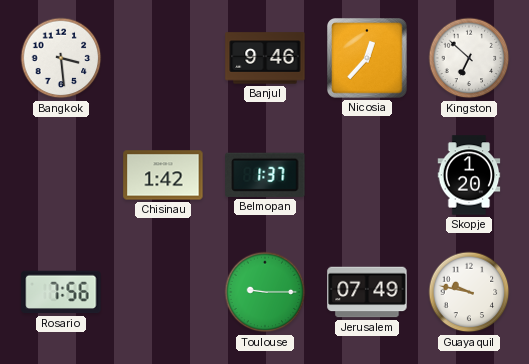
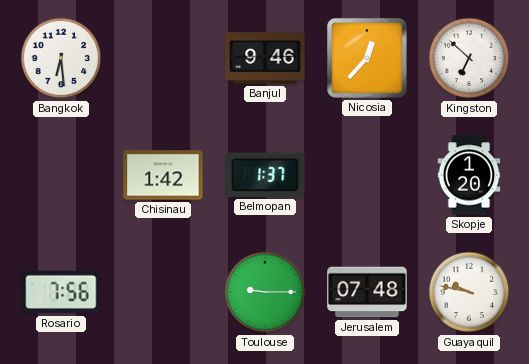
Bangkok: 3:29 -> 6:29 (61, 58)
Jerusalem: 07:49 -> 07:48 (367, 292)
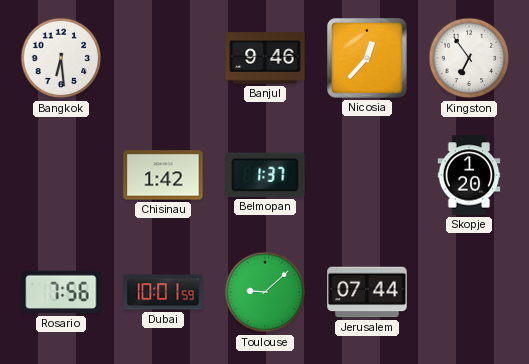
Kingston: 6:52 -> 6:54 (469, 58)
Dubai: none -> 10:01 (163, 292)
Toulouse: 9:15 -> 9:08 (265, 292)
Jerusalem: 07:48 -> 07:44 (367, 292)
Guayaquil: 9:47 -> none (469, 292)
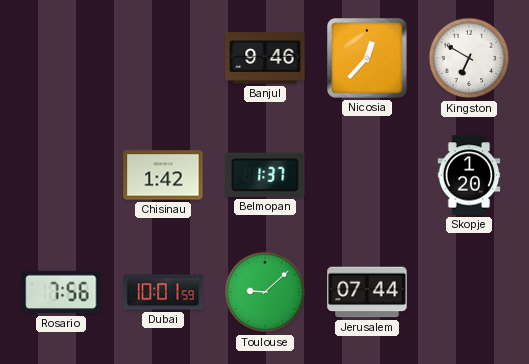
Bangkok: 6:29 -> none (61, 58)
Kingston: 6:54 -> 6:50 (469, 58)
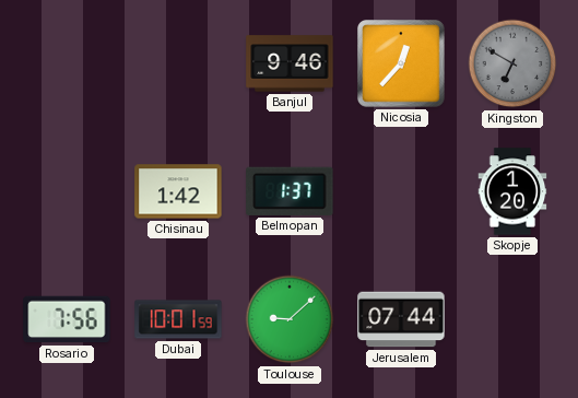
Kingston dial: white -> grey (512, 63)
